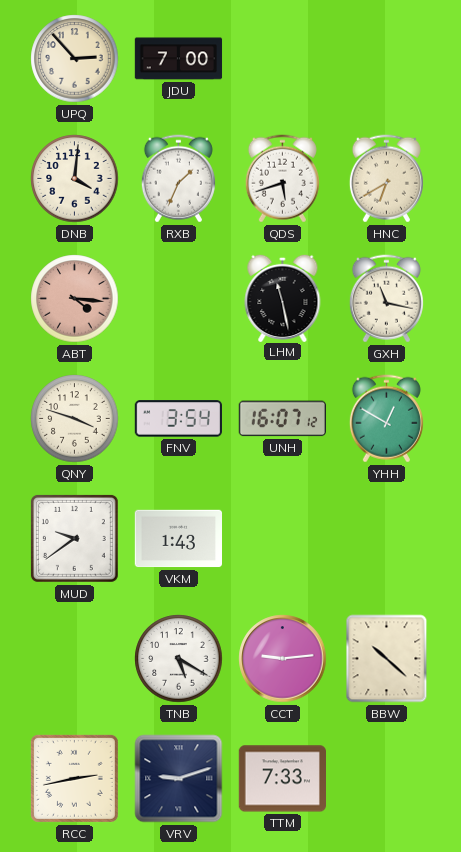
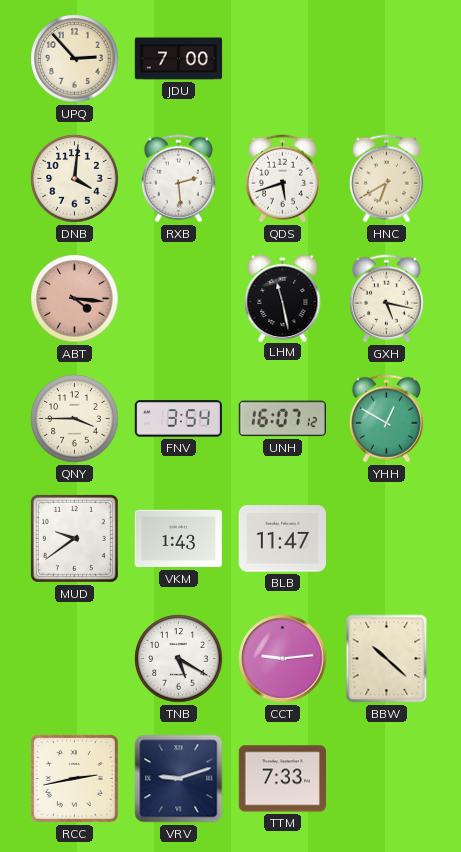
RXB: 1:34 -> 2:29 (178, 179)
GXH: 11:17 -> 5:17 (386, 299)
QNY: 3:48 -> 3:45 (75, 419)
BLB: none -> 11:47 (282, 539)
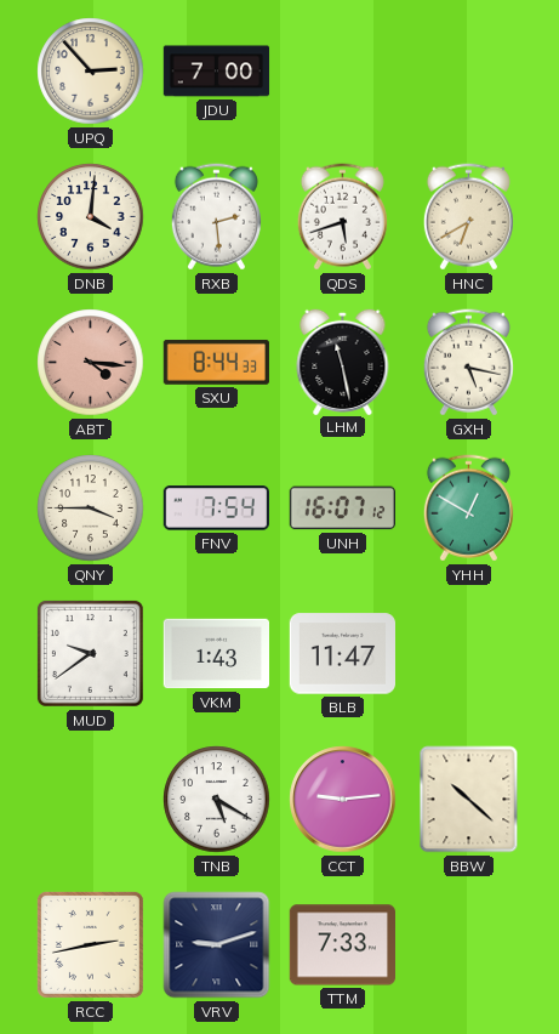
SXU: none -> 8:44 (216, 362)
FNV: 3:54 -> 7:54 (216, 509)
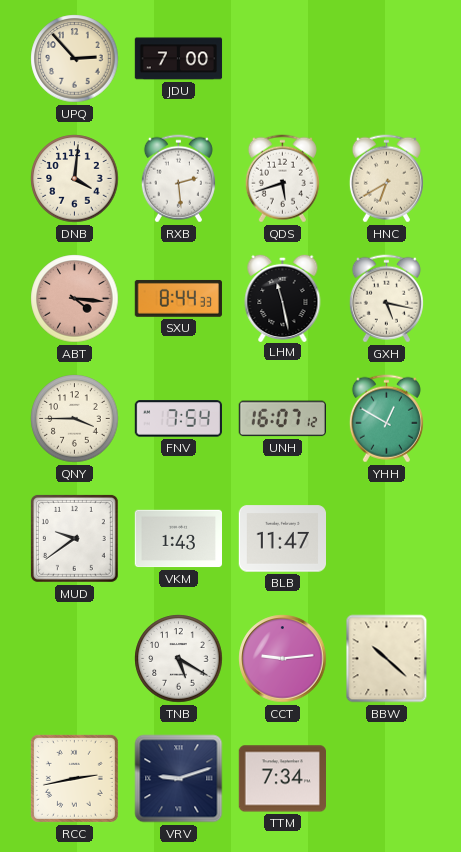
TTM: 7:33 -> 7:34 (282, 779)
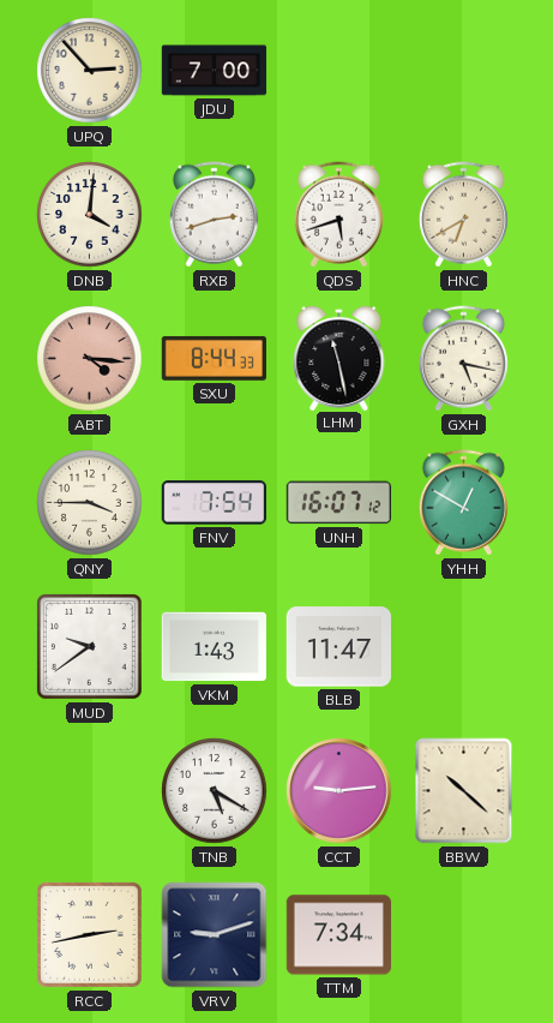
RXB: 2:29 -> 2:42 (214, 215)
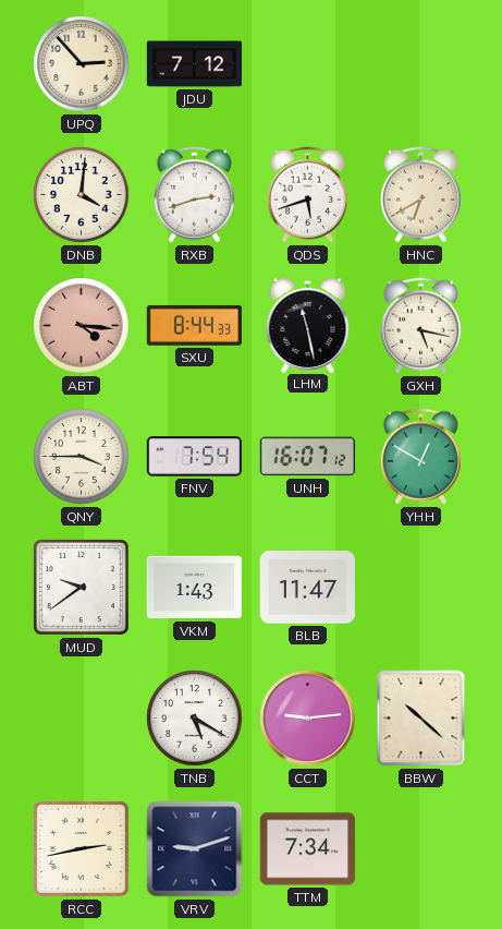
JDU: 7:00 -> 7:12 (195, 64)
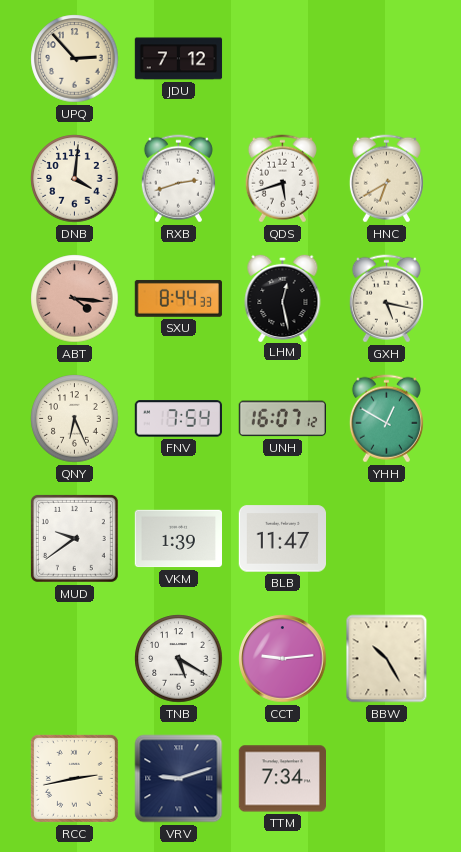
LHM: 11:28 -> 12:28 (283, 297)
QNY: 3:45 -> 6:26 (75, 419)
VKM: 1:43 -> 1:39 (178, 539)
BBW: 10:22 -> 10:25 (387, 659)
